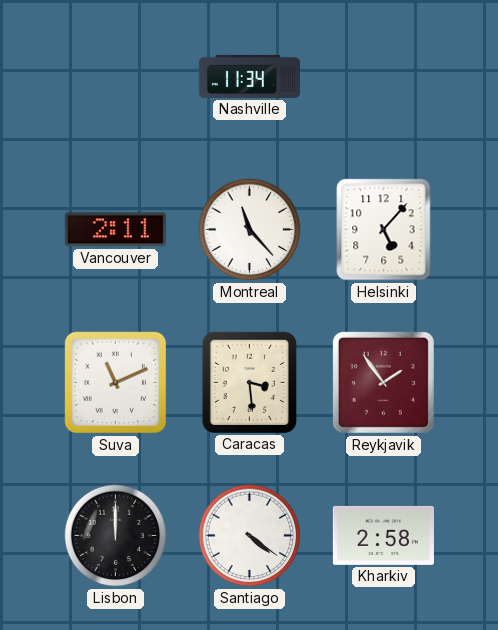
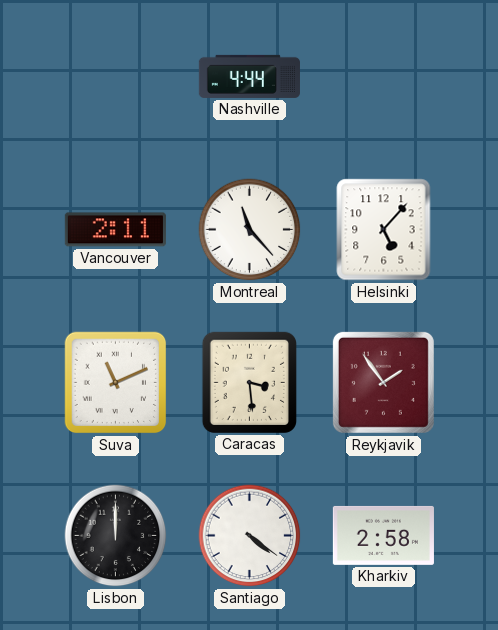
Nashville: 11:34 -> 4:44 (249, 76)
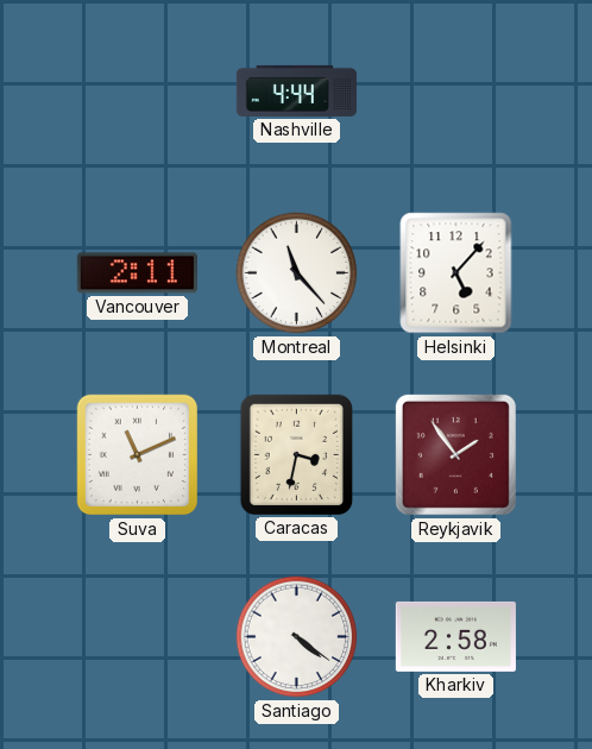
Caracas: 3:29 -> 3:32 (296, 454)
Lisbon: 12:00 -> none (116, 536)
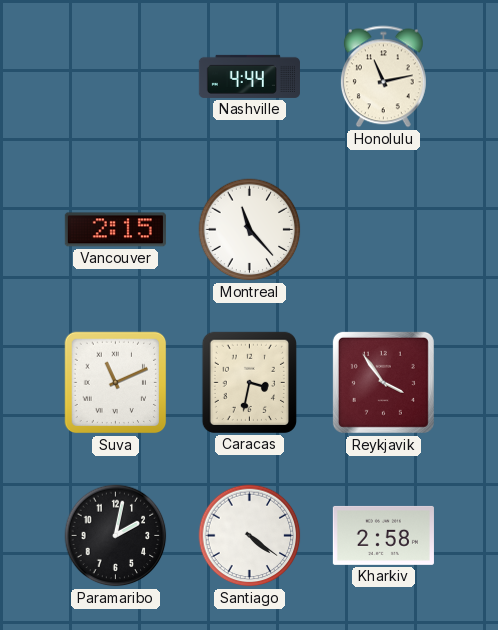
Honolulu: none -> 11:13 (383, 77)
Vancouver: 2:11 -> 2:15 (115, 230)
Helsinki: 5:07 -> none (456, 273)
Reykjavik: 1:54 -> 3:54 (383, 382)
Paramaribo: none -> 2:02 (116, 536)
